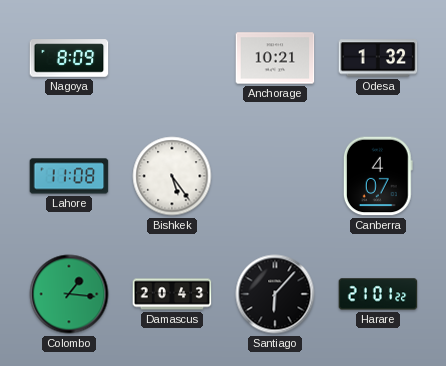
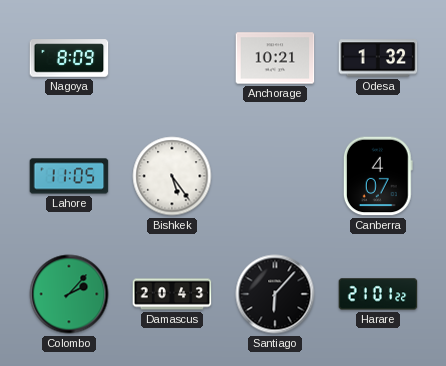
Lahore: 11:08 -> 11:05 (69, 176)
Colombo: 1:16 -> 2:07 (69, 294)
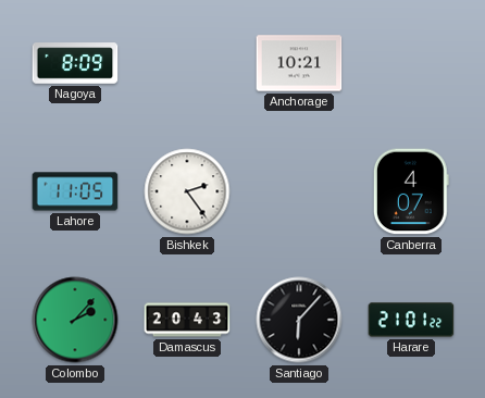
Odesa: 1:32 -> none (378, 58)
Bishkek: 5:24 -> 2:24 (187, 191)
